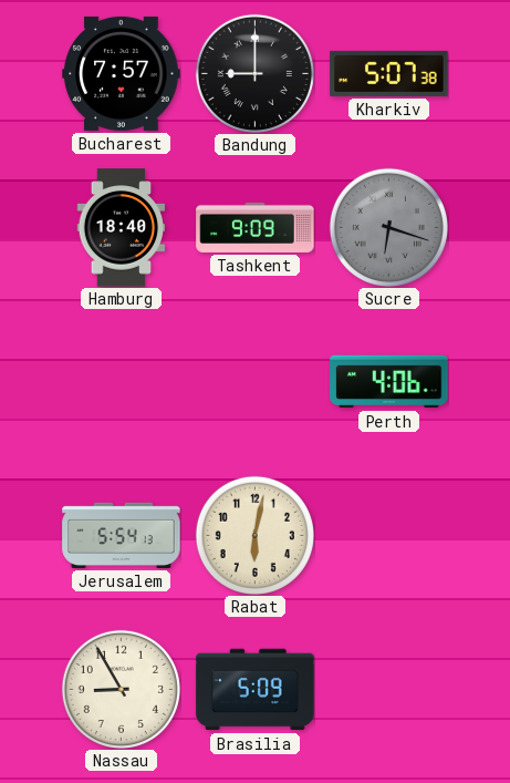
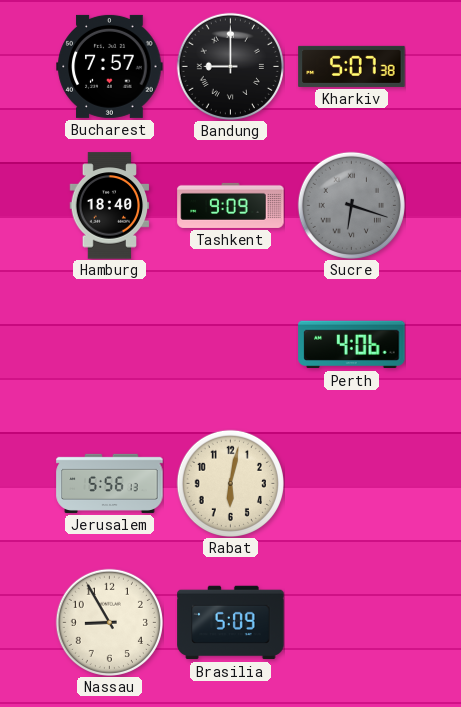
Jerusalem: 5:54 -> 5:56 (110, 483)
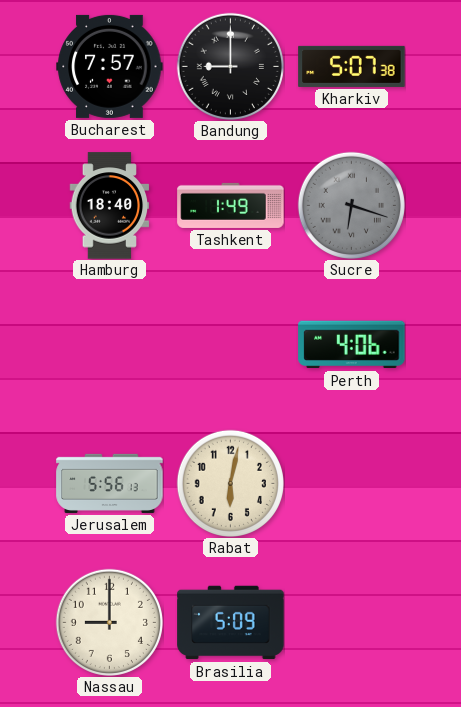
Tashkent: 9:09 -> 1:49 (231, 205)
Nassau: 8:55 -> 9:00 (109, 622)
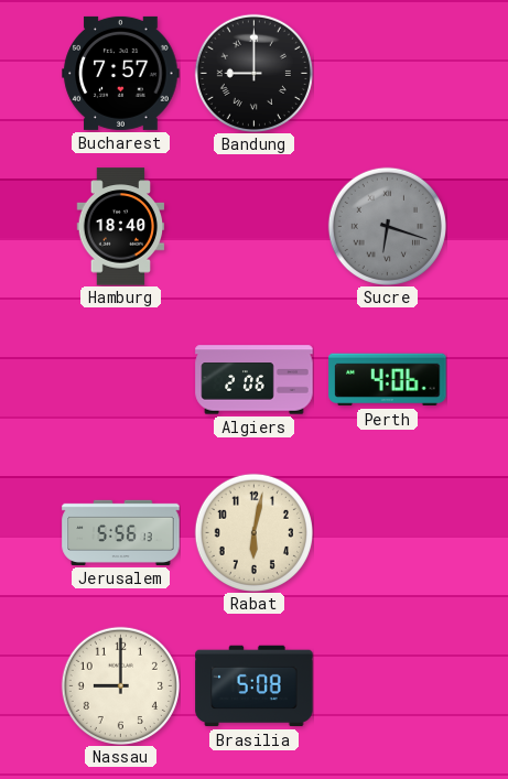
Kharkiv: 5:07 -> none (352, 66)
Tashkent: 1:49 -> none (231, 205)
Algiers: none -> 2:06 (255, 380)
Brasilia: 5:09 -> 5:08 (255, 686)
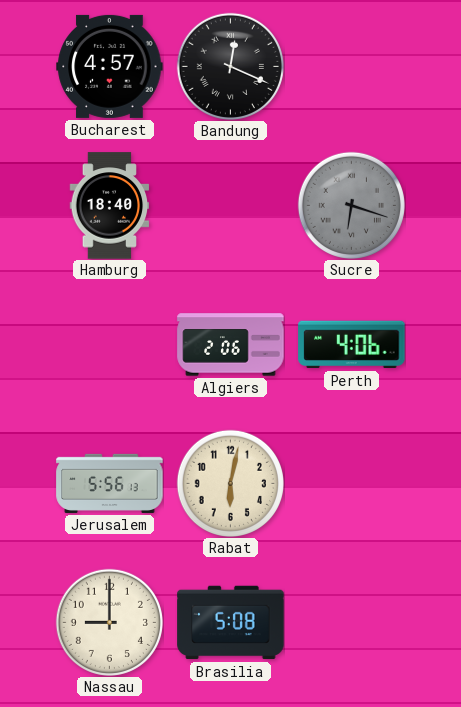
Bucharest: 7:57 -> 4:57 (110, 66)
Bandung: 9:00 -> 12:19 (230, 66)
